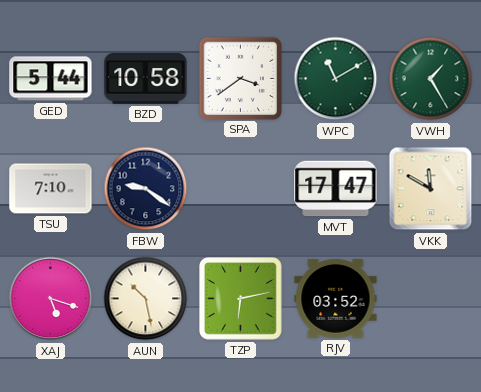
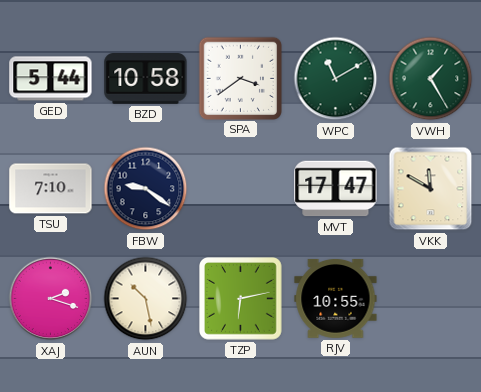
XAJ: 5:18 -> 2:18 (51, 299)
RJV: 03:52 -> 10:55 (336, 298)
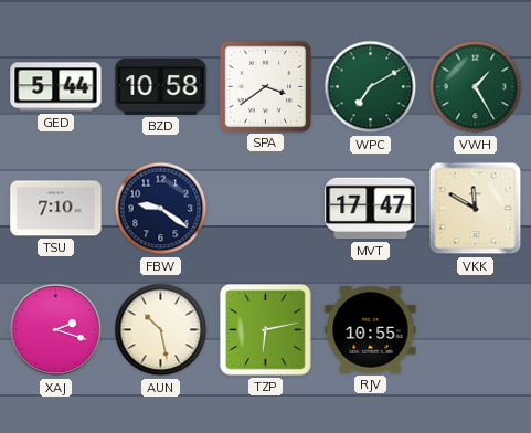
WPC: 11:10 -> 7:10 (371, 87)
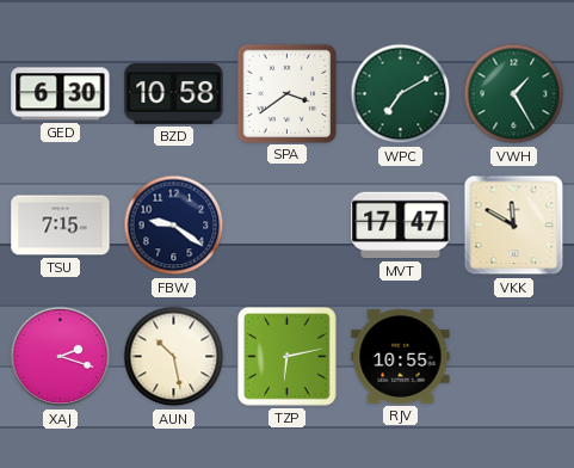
GED: 5:44 -> 6:30 (61, 94)
TSU: 7:10 -> 7:15 (61, 226)
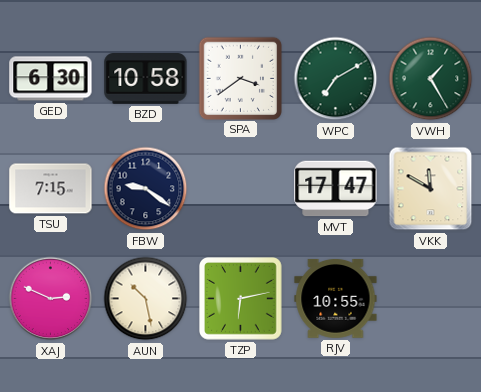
XAJ: 2:18 -> 2:49 (51, 299)
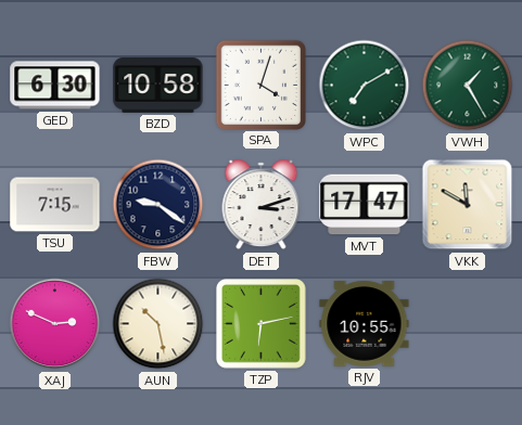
SPA: 3:39 -> 4:03 (260, 85)
DET: none -> 3:12 (262, 205)
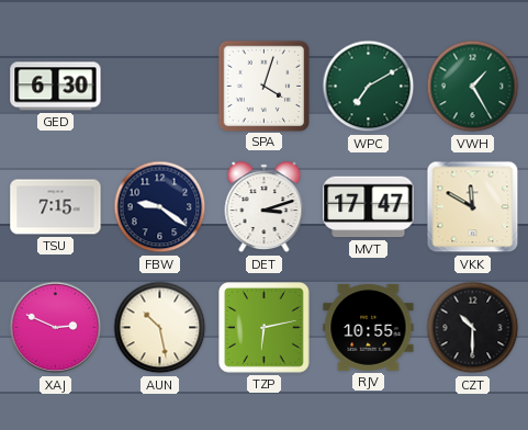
BZD: 10:58 -> none (158, 86)
CZT: none -> 10:30 (473, 328)
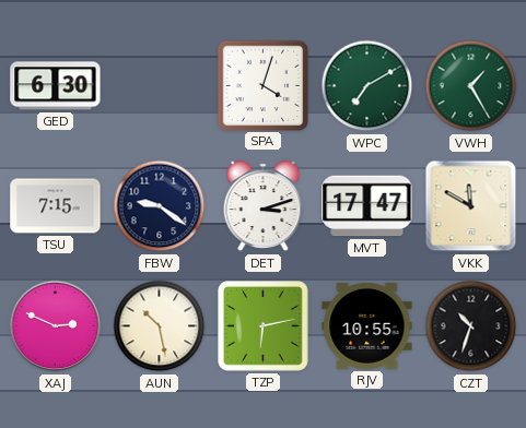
CZT: 10:30 -> 10:33 (471, 326)
